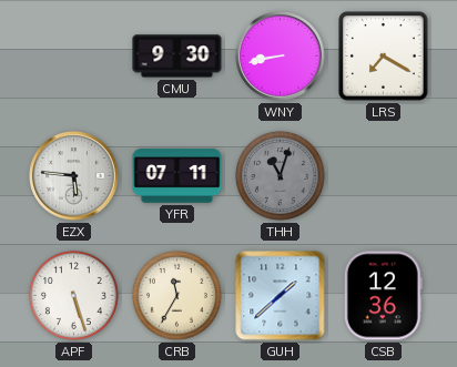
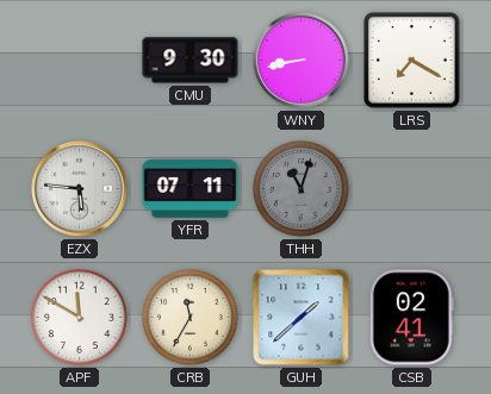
APF: 5:27 -> 11:50 (79, 317)
CSB: 12:36 -> 02:41 (411, 318)
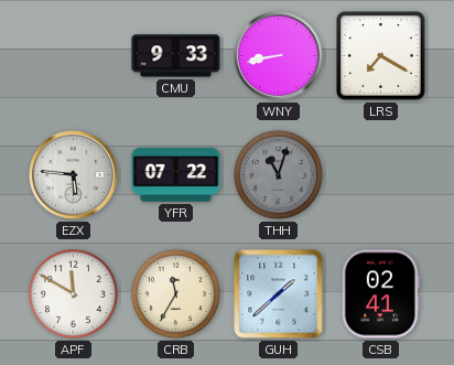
CMU: 9:30 -> 9:33 (176, 56)
YFR: 07:11 -> 07:22 (176, 175)
